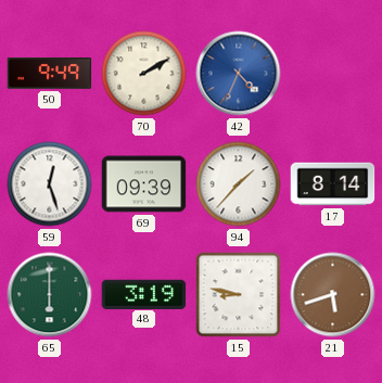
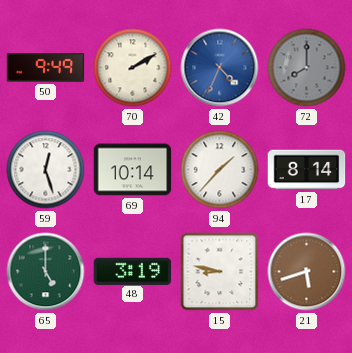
72: none -> 8:00 (307, 68)
69: 09:39 -> 10:14 (133, 170)
65: 6:00 -> 5:00 (46, 272)
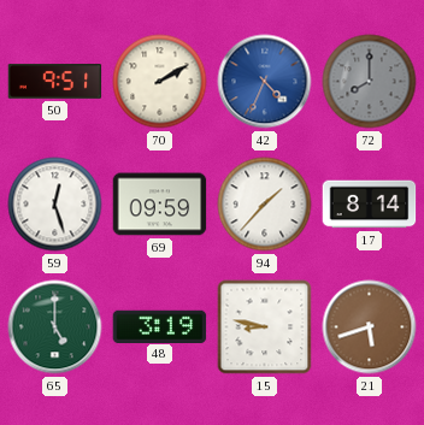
50: 9:49 -> 9:51 (55, 82)
69: 10:14 -> 09:59 (160, 205)
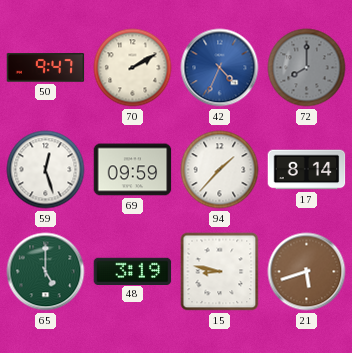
50: 9:51 -> 9:47 (46, 68)
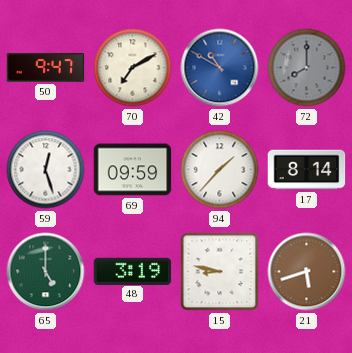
70: 2:10 -> 7:10 (133, 68)
42: 4:34 -> 10:50 (220, 68)
